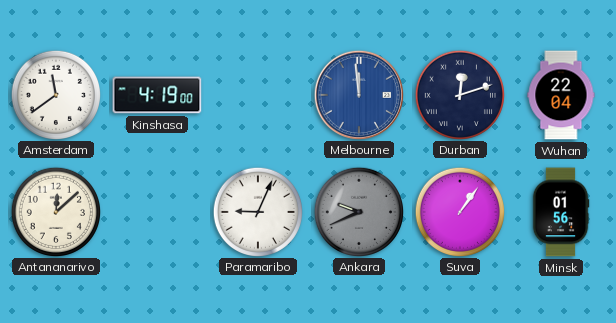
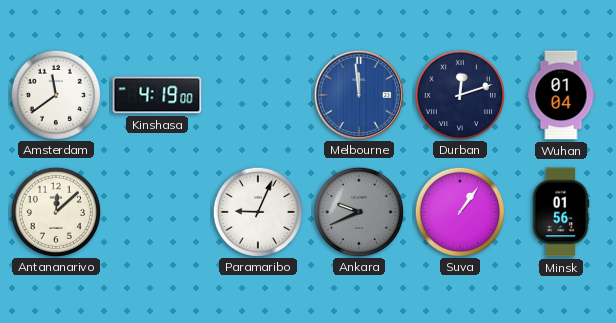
Wuhan: 22:04 -> 01:04 (561, 95)
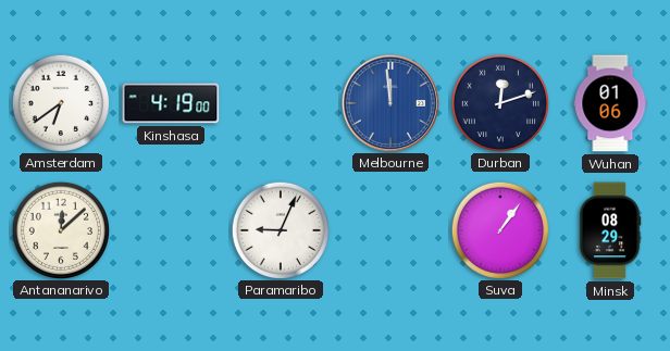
Amsterdam: 11:39 -> 6:39 (60, 102)
Wuhan: 01:04 -> 01:06 (610, 103)
Ankara: 9:41 -> none (358, 211)
Minsk: 01:56 -> 08:29 (610, 230)
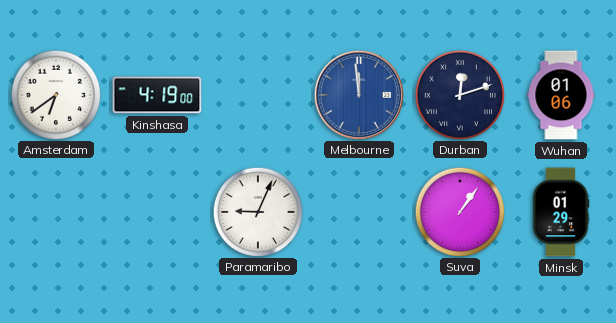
Antananarivo: 12:08 -> none (60, 229)
Minsk: 08:29 -> 01:29 (561, 212)
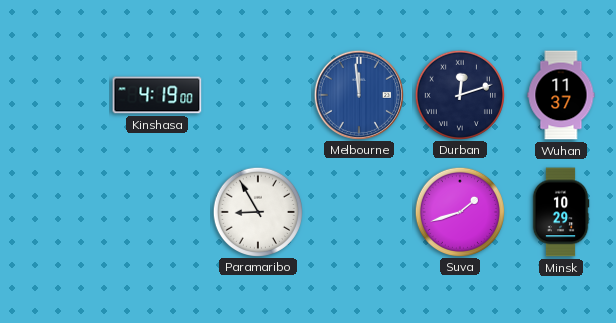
Amsterdam: 6:39 -> none (55, 94)
Wuhan: 01:06 -> 11:37 (561, 95)
Paramaribo: 9:04 -> 8:55 (257, 211)
Suva: 1:06 -> 1:42 (459, 211)
Minsk: 01:29 -> 10:29 (561, 212)
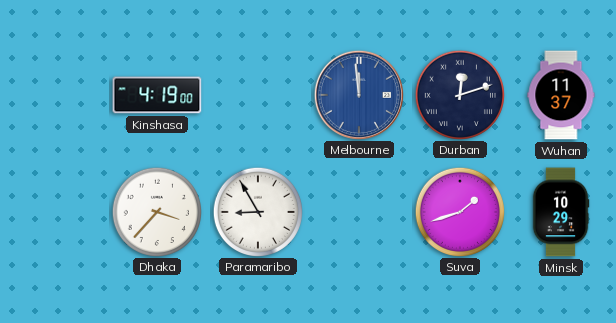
Dhaka: none -> 3:37 (156, 211)
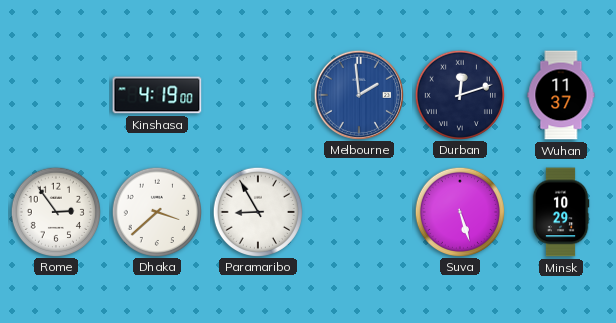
Melbourne: 11:59 -> 1:59 (358, 94)
Rome: none -> 2:54 (55, 211)
Dhaka: 3:37 -> 3:38 (156, 211)
Suva: 1:42 -> 5:27 (459, 211)
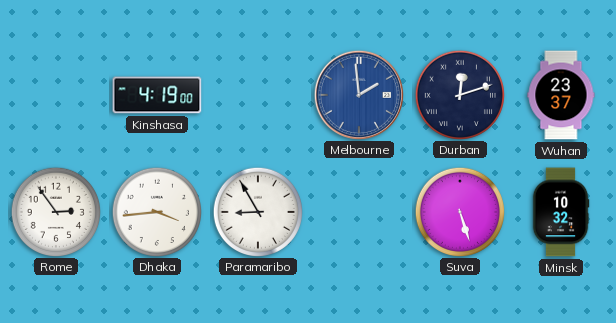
Wuhan: 11:37 -> 23:37 (561, 95)
Dhaka: 3:38 -> 3:44 (156, 211)
Minsk: 10:29 -> 10:32 (561, 212)
